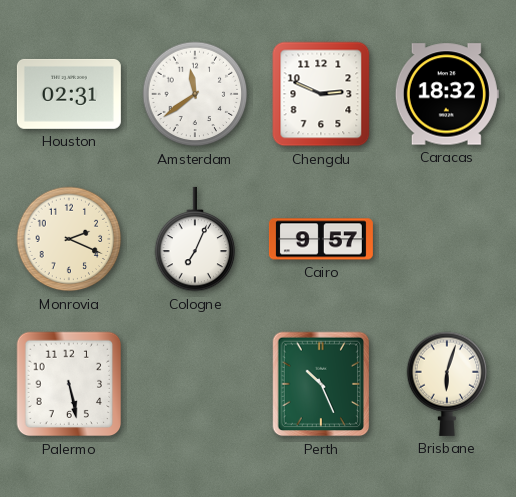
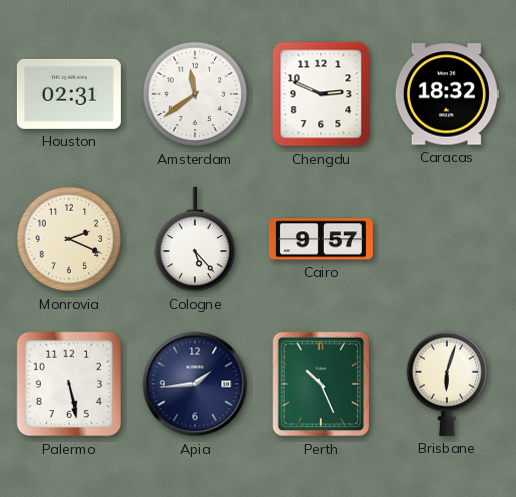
Cologne: 7:04 -> 5:23 (195, 239)
Apia: none -> 1:44 (195, 384)
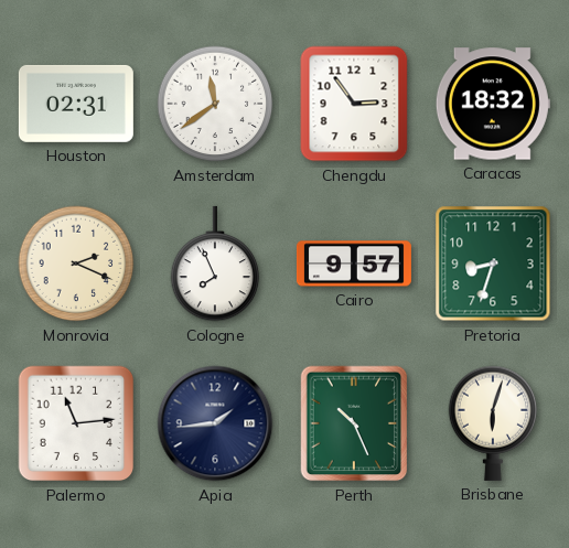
Chengdu: 2:49 -> 2:54 (354, 104)
Cologne: 5:23 -> 7:56 (215, 264)
Pretoria: none -> 8:33 (493, 264)
Palermo: 5:28 -> 11:14 (76, 423)
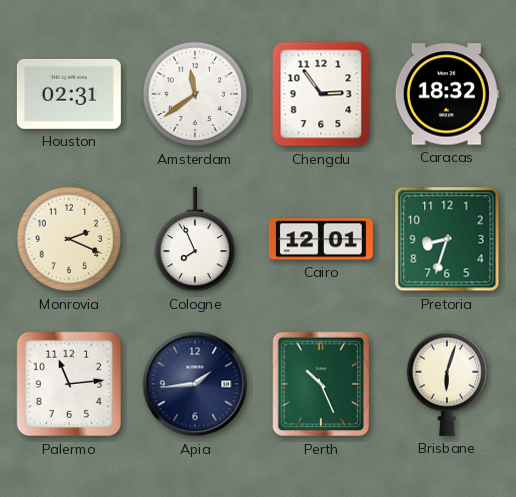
Cairo: 9:57 -> 12:01 (321, 239)
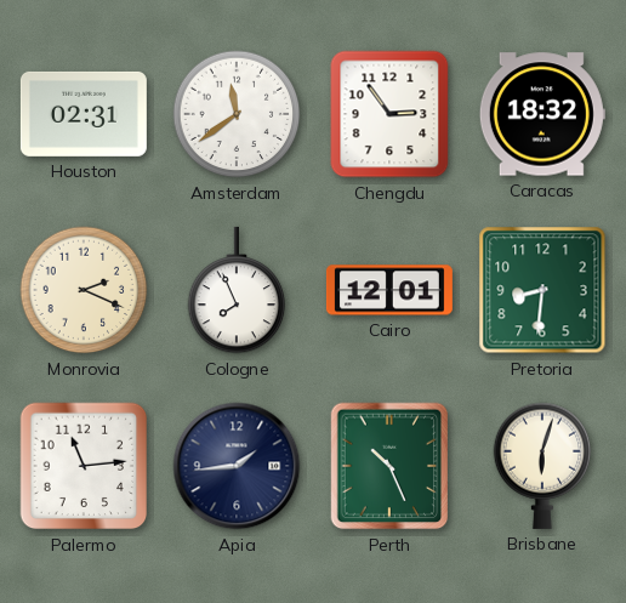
Pretoria: 8:33 -> 8:31 (542, 290)
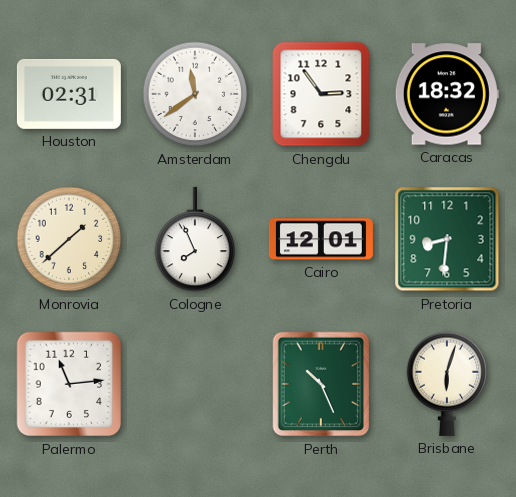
Monrovia: 2:19 -> 1:38 (69, 239)
Apia: 1:44 -> none (237, 466)
